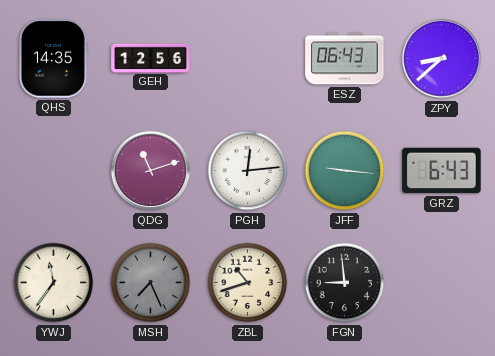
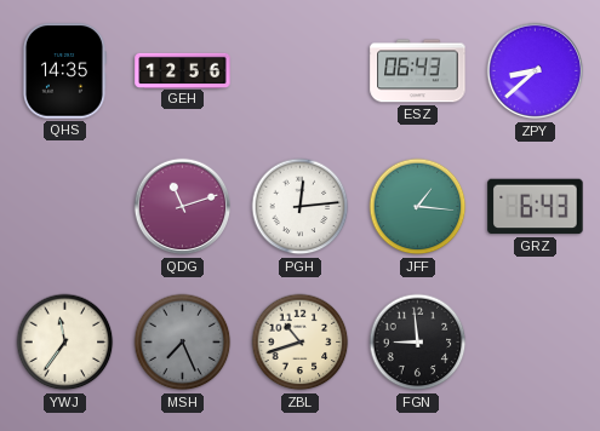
JFF: 9:16 -> 1:16 (418, 207)
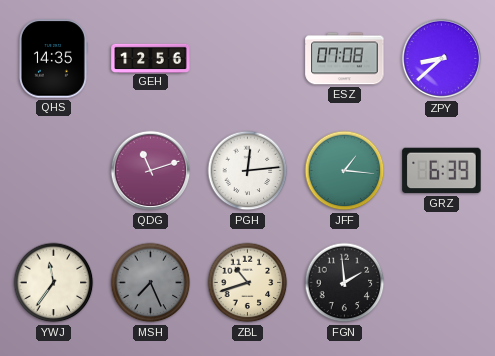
ESZ: 06:43 -> 07:08 (345, 59)
GRZ: 6:43 -> 6:39 (442, 171)
FGN: 8:59 -> 1:59 (345, 283)
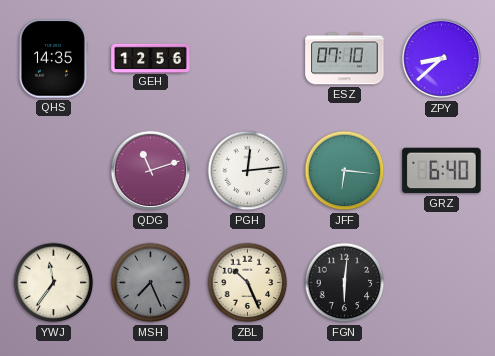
ESZ: 07:08 -> 07:10 (345, 59)
JFF: 1:16 -> 6:16 (345, 171)
GRZ: 6:39 -> 6:40 (442, 171)
ZBL: 10:42 -> 10:26 (248, 283)
FGN: 1:59 -> 6:01 (345, 283)
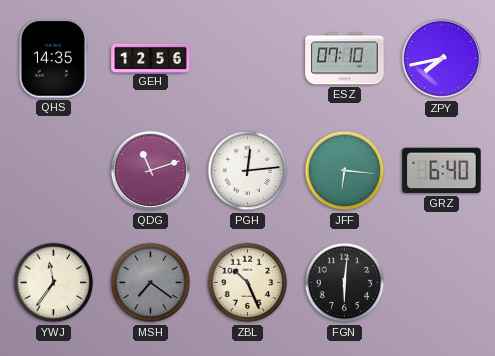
ZPY: 8:38 -> 7:43 (442, 59)
MSH: 7:26 -> 7:21 (151, 283)
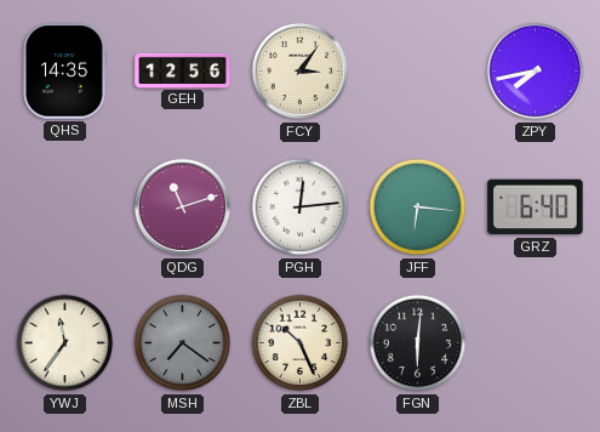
FCY: none -> 3:06 (301, 72)
ESZ: 07:10 -> none (345, 59)
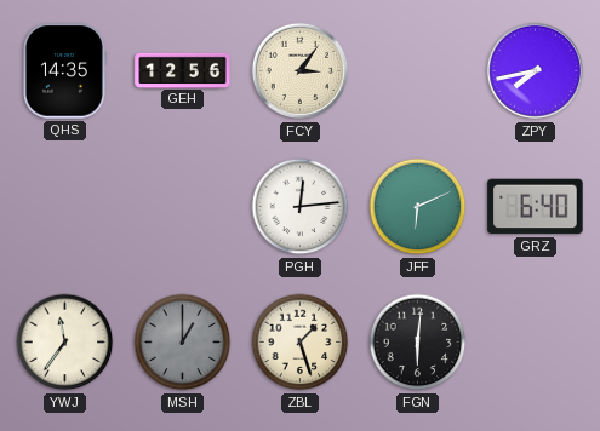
QDG: 11:12 -> none (183, 208)
JFF: 6:16 -> 6:11 (418, 207)
MSH: 7:21 -> 1:00 (183, 343)
ZBL: 10:26 -> 1:27 (301, 343)
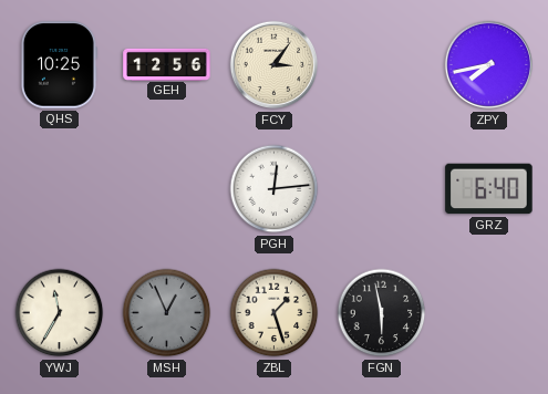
QHS: 14:35 -> 10:25 (59, 65)
JFF: 6:11 -> none (418, 207)
YWJ: 11:36 -> 11:35 (60, 313)
MSH: 1:00 -> 12:56 (167, 313)
FGN: 6:01 -> 5:58 (382, 313)
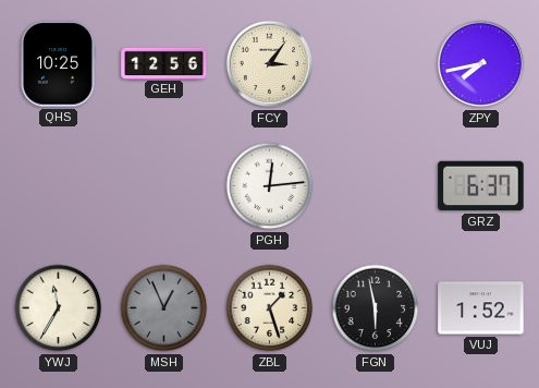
GRZ: 6:40 -> 6:37 (481, 186)
VUJ: none -> 1:52 (481, 308)
